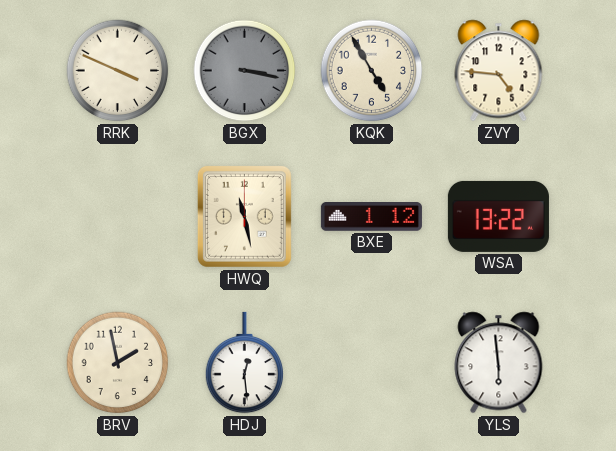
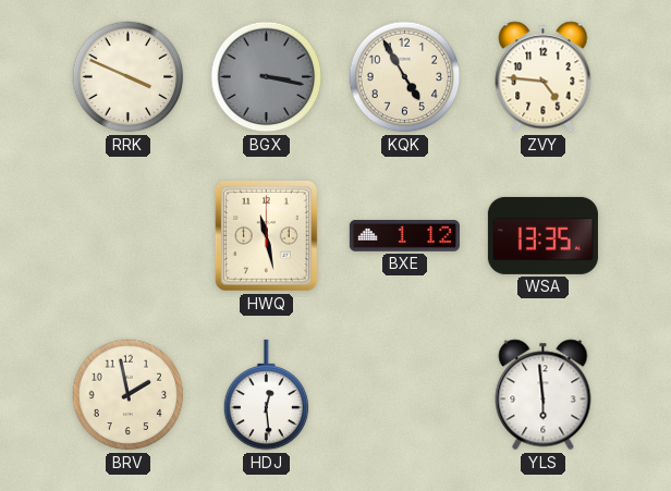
WSA: 13:22 -> 13:35 (542, 235)
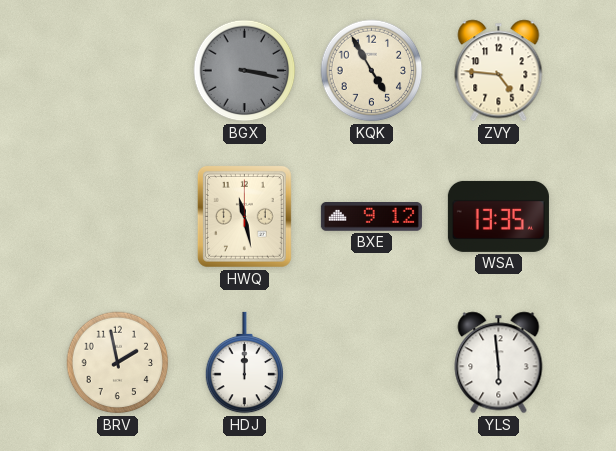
RRK: 3:49 -> none (129, 77)
BXE: 1:12 -> 9:12 (371, 217)
HDJ: 12:29 -> 12:00 (245, 363)
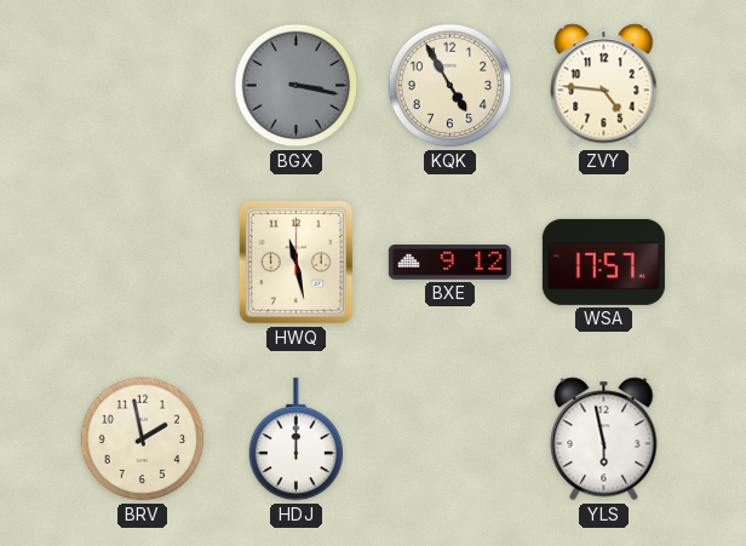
WSA: 13:35 -> 17:57 (603, 261)
YLS: 5:59 -> 5:58 (604, 439)
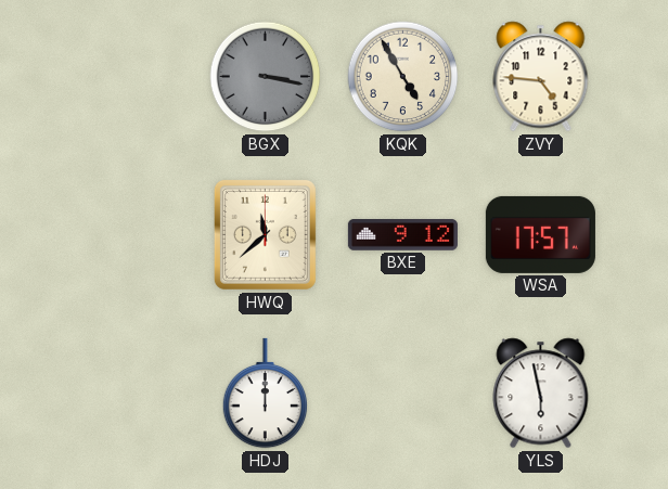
HWQ: 11:28 -> 11:38 (265, 234)
BRV: 1:58 -> none (143, 439)
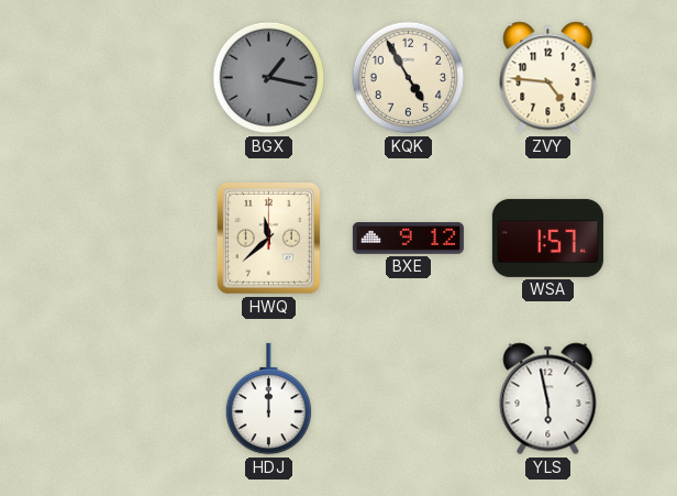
BGX: 3:17 -> 1:17 (269, 78)
WSA: 17:57 -> 1:57 (547, 238)
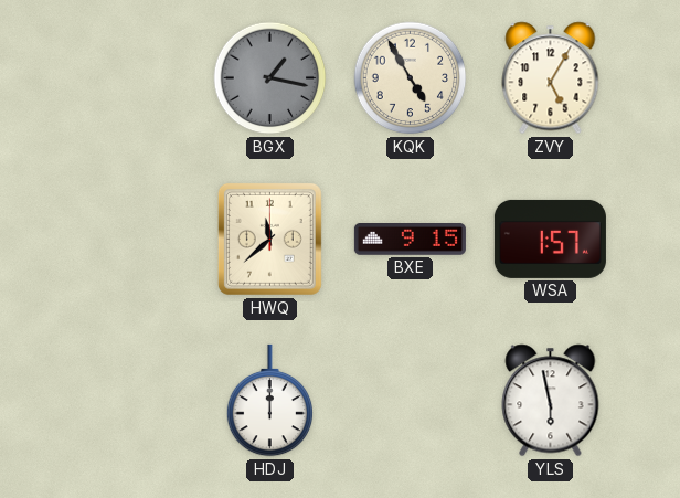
ZVY: 4:46 -> 5:05 (551, 78)
BXE: 9:12 -> 9:15 (410, 240)
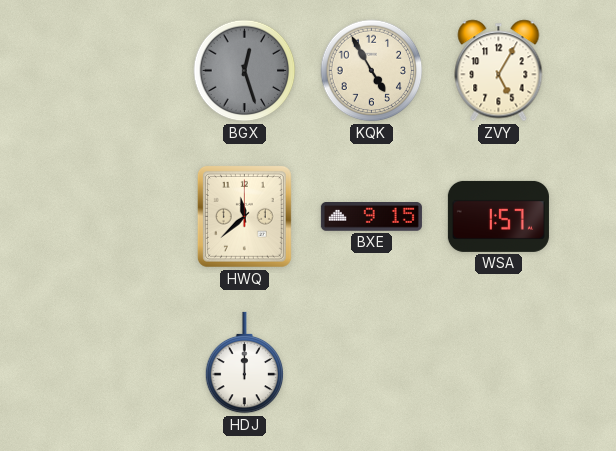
BGX: 1:17 -> 12:27 (245, 71)
YLS: 5:58 -> none (551, 401)
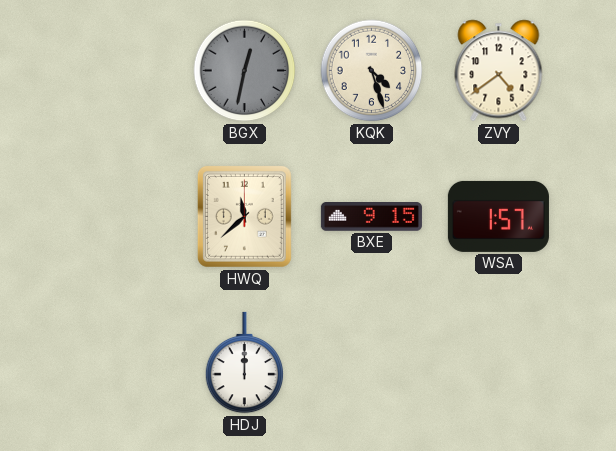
BGX: 12:27 -> 12:32 (245, 71)
KQK: 4:55 -> 4:27 (372, 71)
ZVY: 5:05 -> 4:39 (499, 71)
